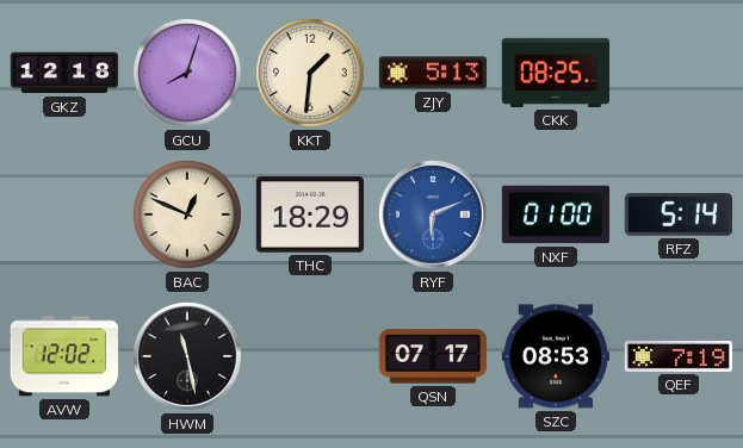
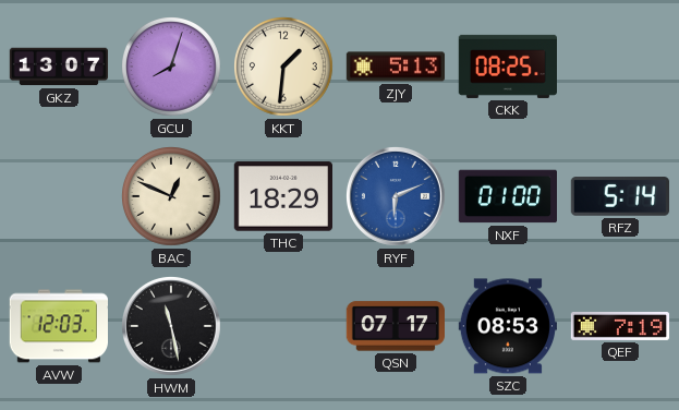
GKZ: 12:18 -> 13:07 (59, 67)
AVW: 12:02 -> 12:03 (58, 326)
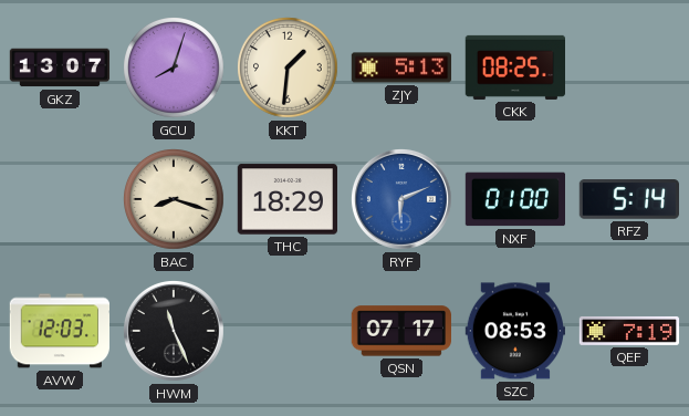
BAC: 12:49 -> 8:18 (175, 200)
HWM: 11:28 -> 11:26 (174, 331)
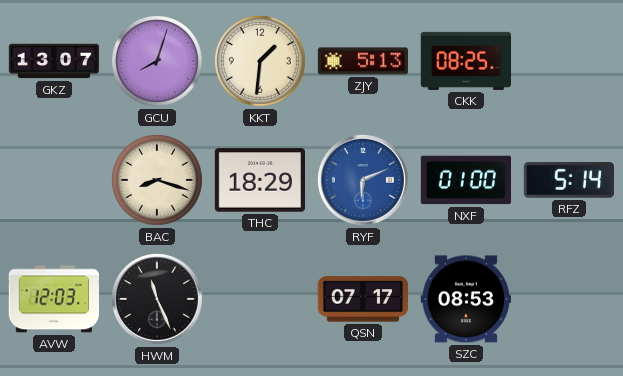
QEF: 7:19 -> none (629, 331)
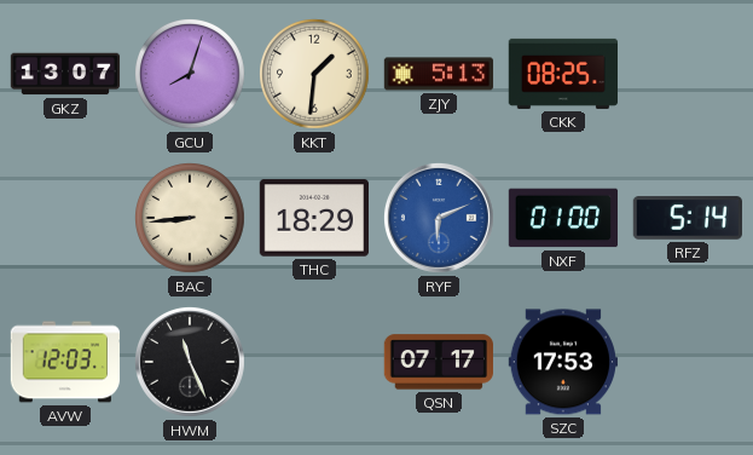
BAC: 8:18 -> 8:44 (191, 219)
SZC: 08:53 -> 17:53 (562, 362)
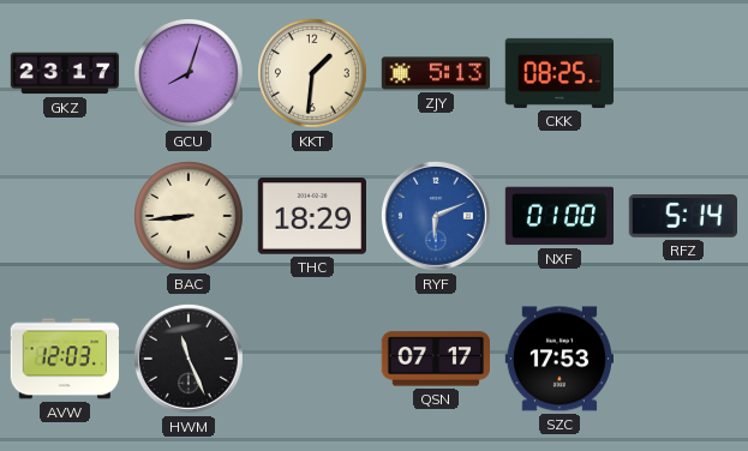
GKZ: 13:07 -> 23:17 (65, 73)
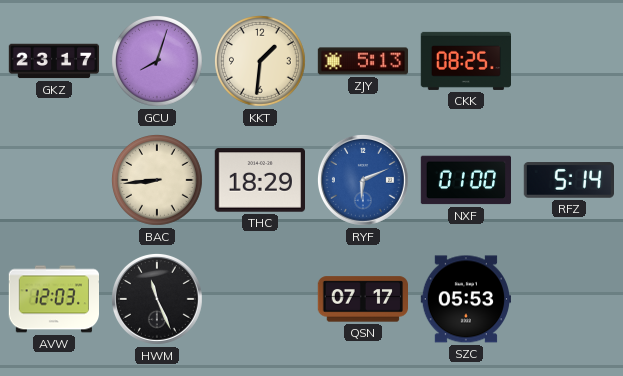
SZC: 17:53 -> 05:53 (465, 299)
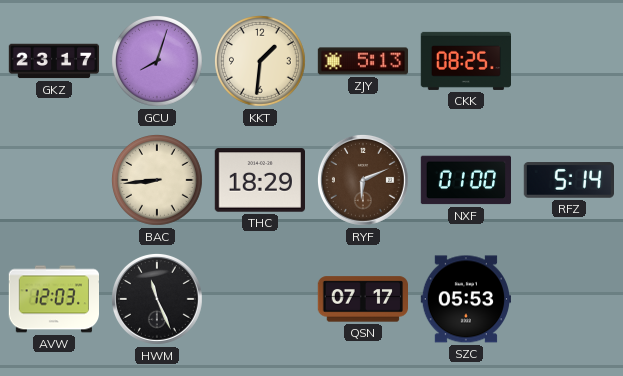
RYF dial: blue -> brown (363, 180)
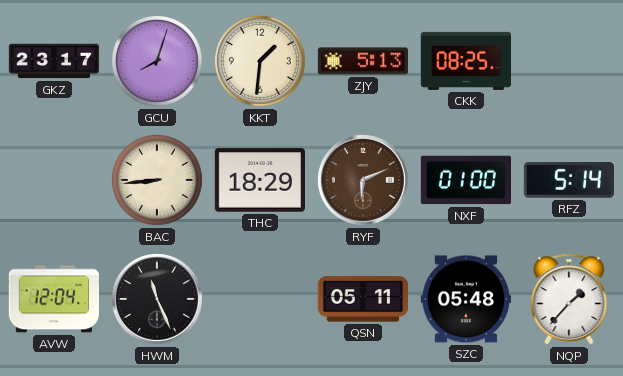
AVW: 12:03 -> 12:04 (53, 299)
QSN: 07:17 -> 05:11 (362, 299)
SZC: 05:53 -> 05:48 (465, 299)
NQP: none -> 1:37 (569, 299)
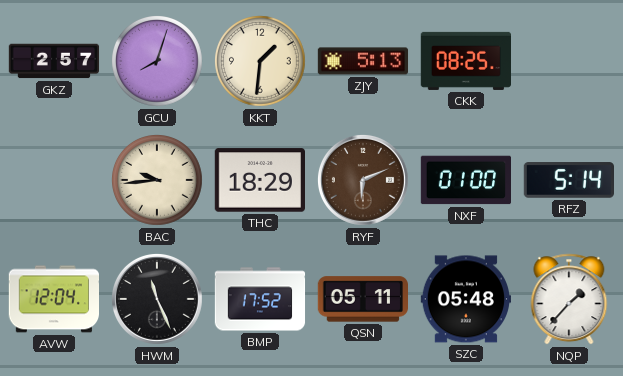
GKZ: 23:17 -> 2:57 (54, 61)
BAC: 8:44 -> 9:44 (158, 181)
BMP: none -> 17:52 (260, 299)
